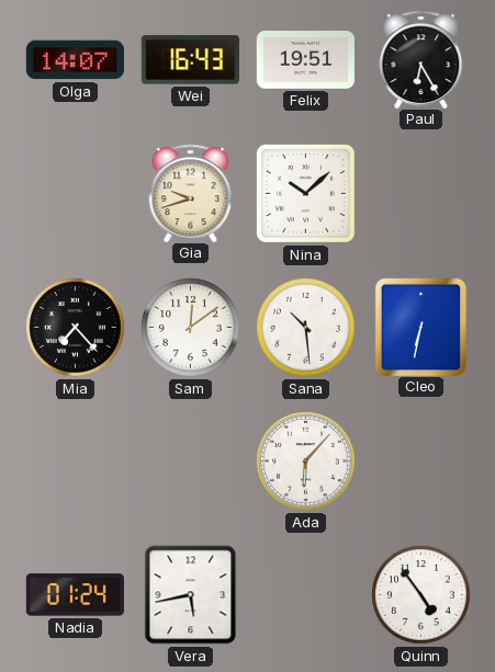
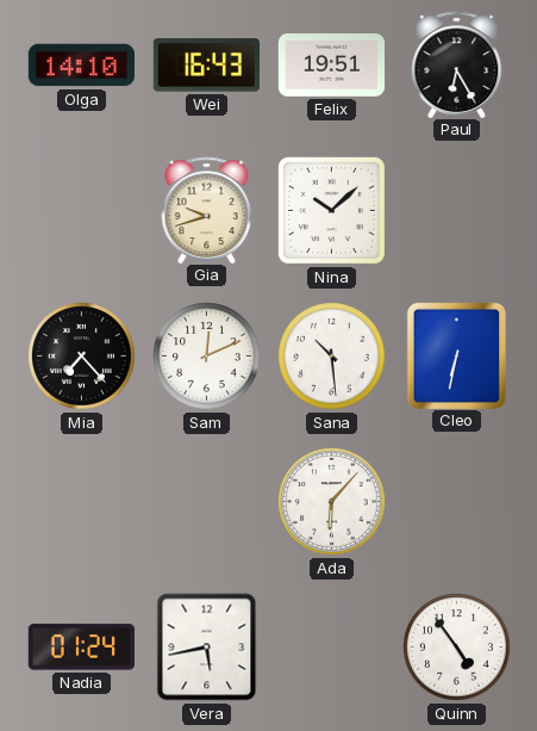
Olga: 14:07 -> 14:10 (81, 66)
Sam: 12:09 -> 12:11 (207, 357)
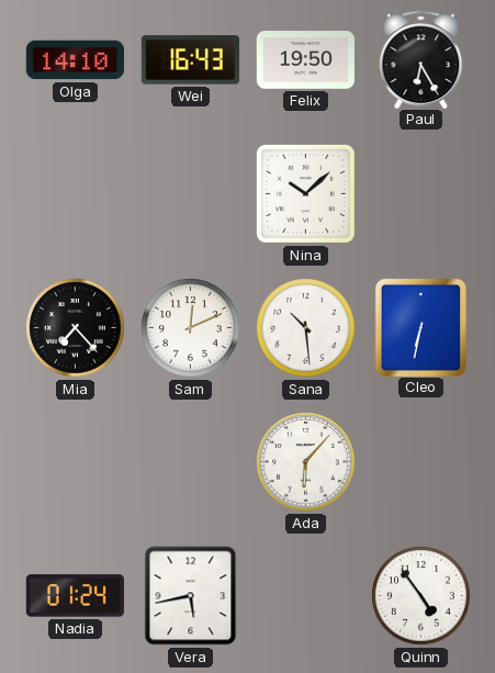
Felix: 19:51 -> 19:50 (305, 60)
Gia: 9:42 -> none (207, 210)
